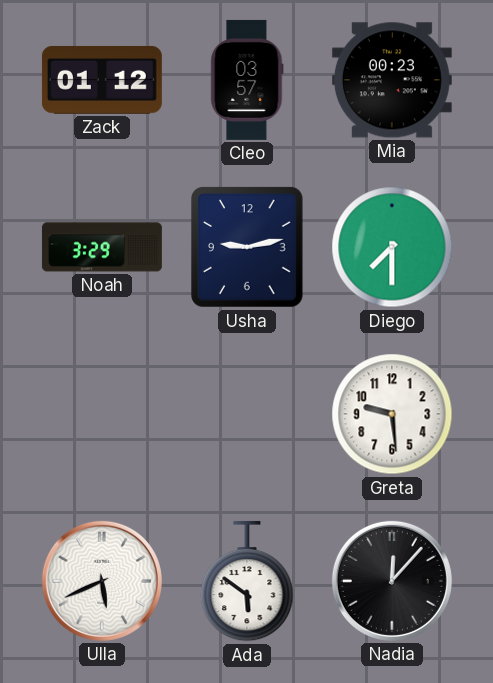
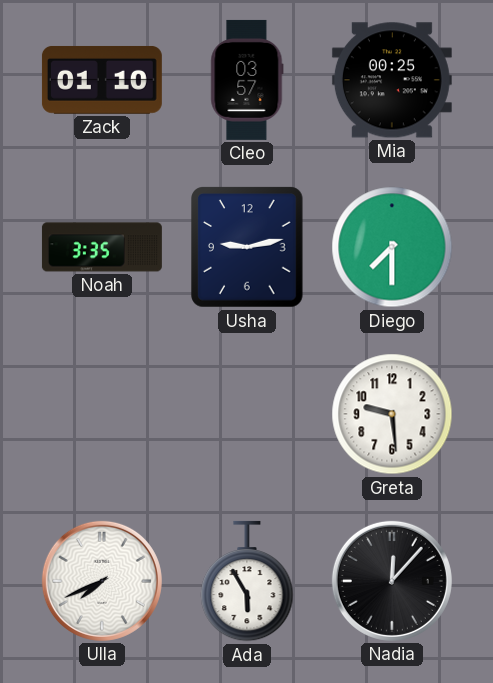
Zack: 01:12 -> 01:10 (102, 80)
Mia: 00:23 -> 00:25 (392, 80)
Noah: 3:29 -> 3:35 (102, 247)
Ulla: 5:41 -> 7:41 (102, 581)
Ada: 5:51 -> 5:55 (247, 581)
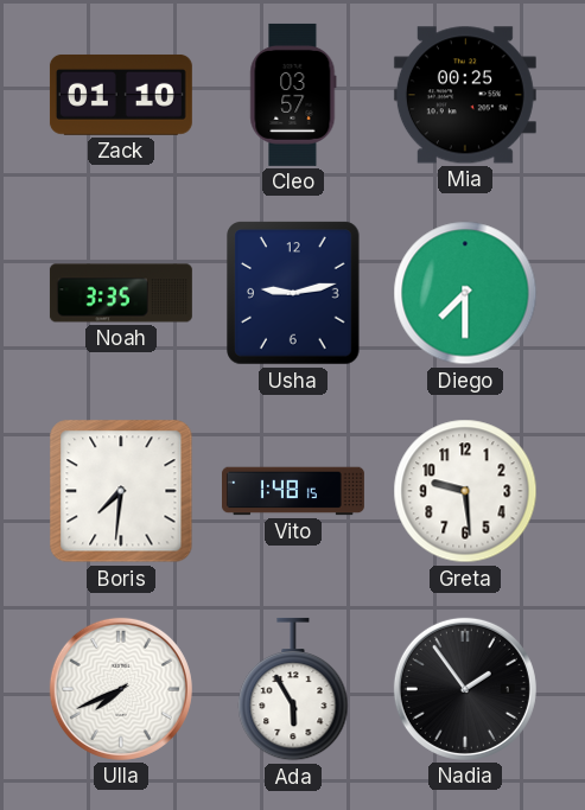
Boris: none -> 7:31 (121, 491)
Vito: none -> 1:48 (294, 491)
Nadia: 12:07 -> 1:54 (465, 689)
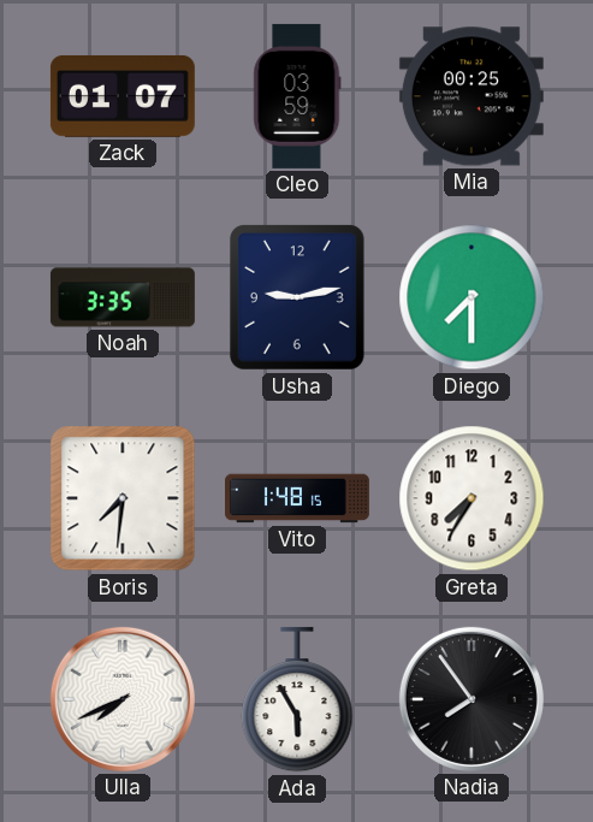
Zack: 01:10 -> 01:07 (123, 96)
Cleo: 03:57 -> 03:59 (297, 96)
Greta: 9:29 -> 7:35 (472, 498)
Nadia: 1:54 -> 7:54 (472, 699)
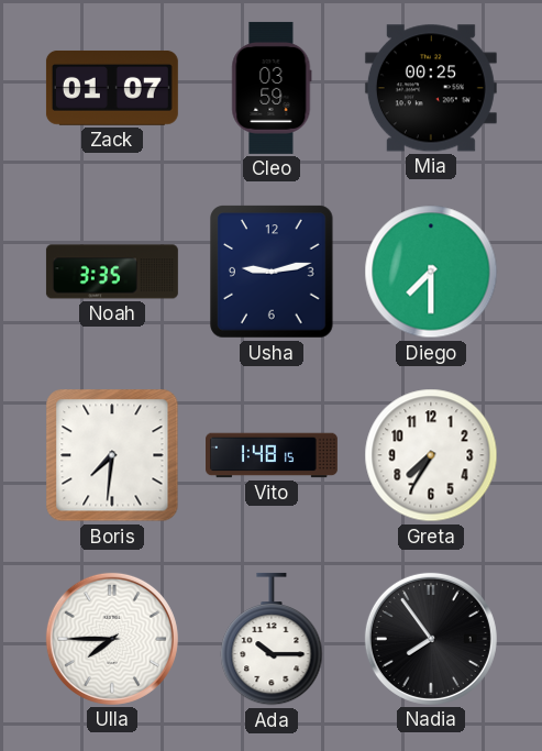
Ulla: 7:41 -> 7:45 (112, 639)
Ada: 5:55 -> 10:15 (272, 639)
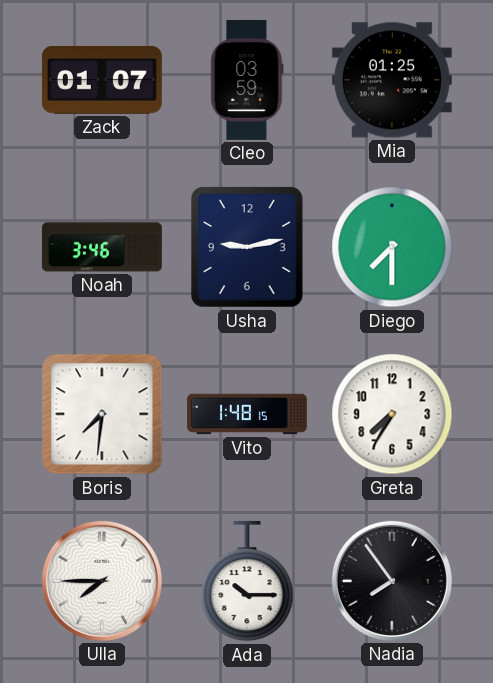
Mia: 00:25 -> 01:25 (392, 80)
Noah: 3:35 -> 3:46 (102, 247)
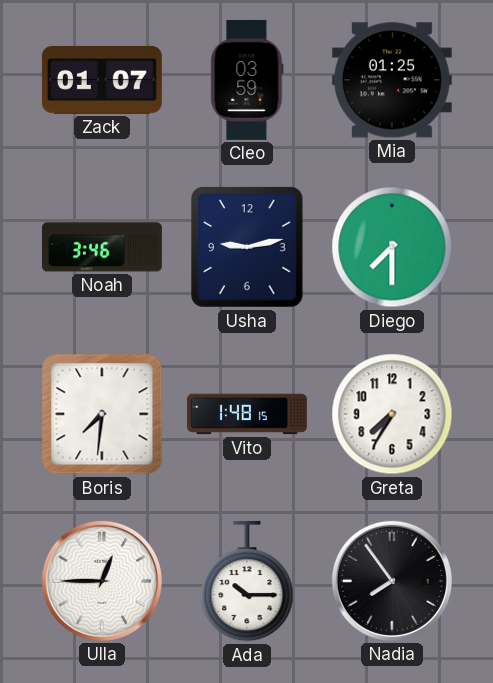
Ulla: 7:45 -> 12:45 (102, 581)
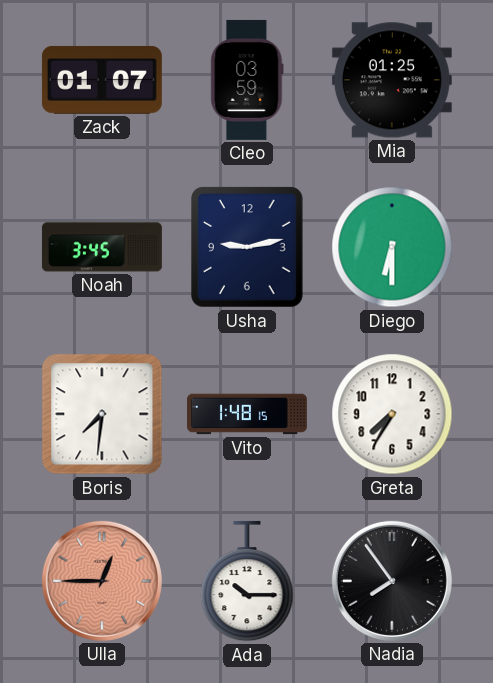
Noah: 3:46 -> 3:45 (102, 247)
Diego: 7:30 -> 6:30 (392, 247)
Ulla dial: white -> salmon (102, 581)
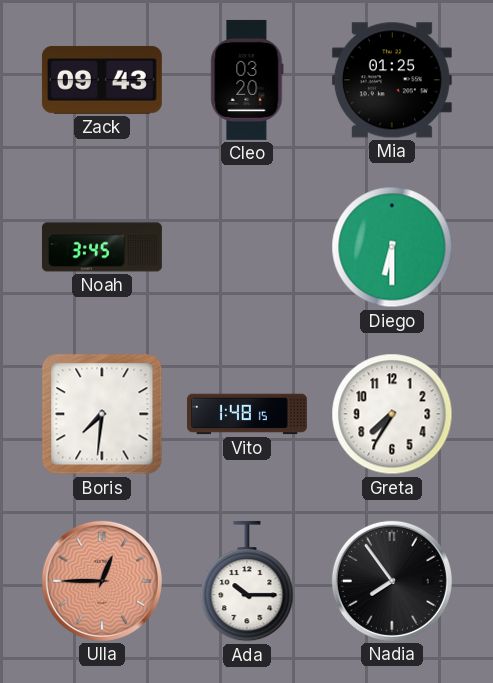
Zack: 01:07 -> 09:43 (102, 80)
Cleo: 03:59 -> 03:20 (247, 80)
Usha: 9:13 -> none (247, 247)
